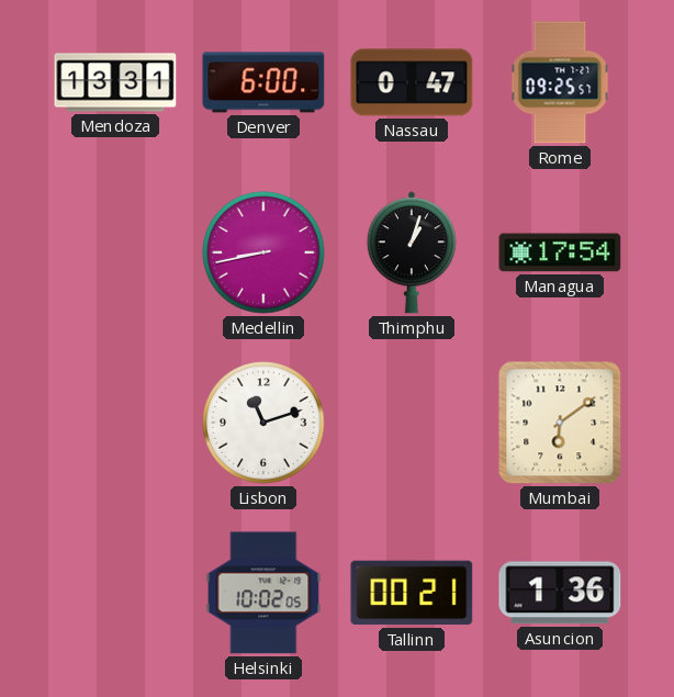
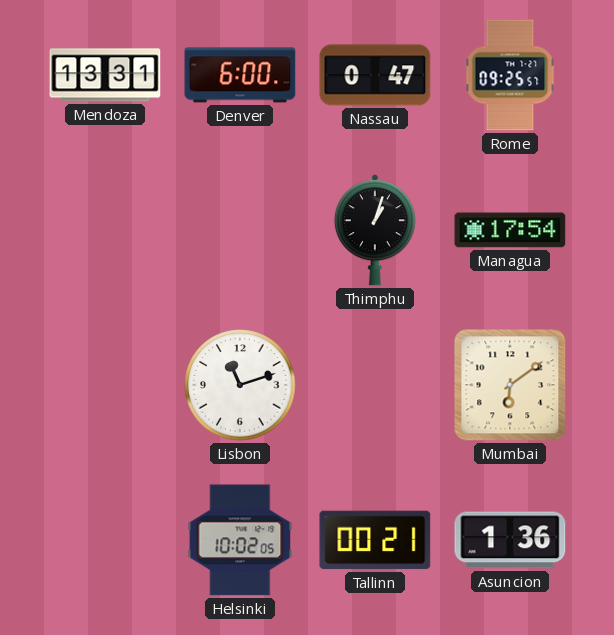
Medellin: 8:43 -> none (263, 252)
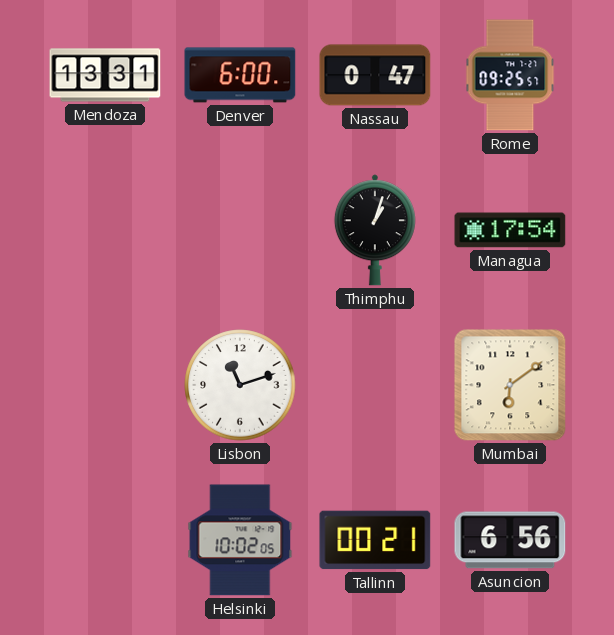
Asuncion: 1:36 -> 6:56 (510, 540)
